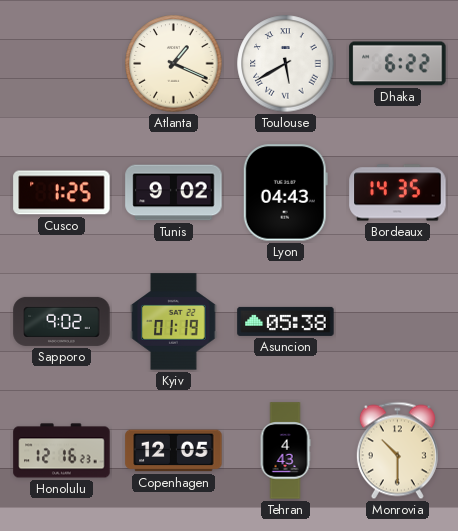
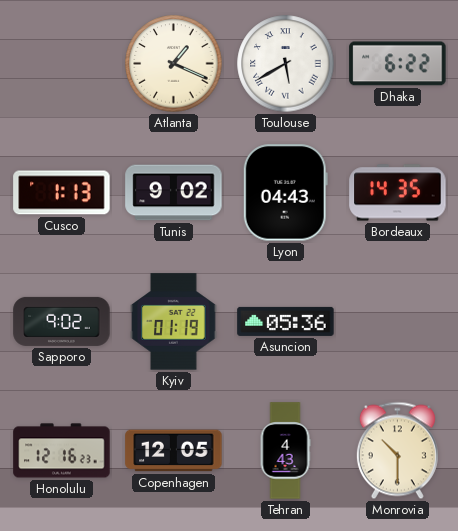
Cusco: 1:25 -> 1:13 (62, 193)
Asuncion: 05:38 -> 05:36 (286, 321)
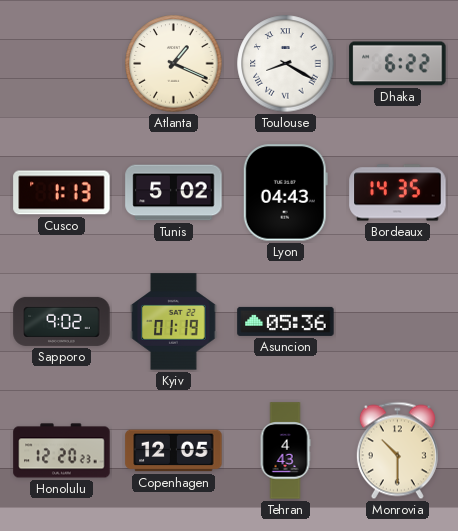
Toulouse: 5:40 -> 8:20 (286, 64)
Tunis: 9:02 -> 5:02 (174, 193)
Honolulu: 12:16 -> 12:20 (62, 451)
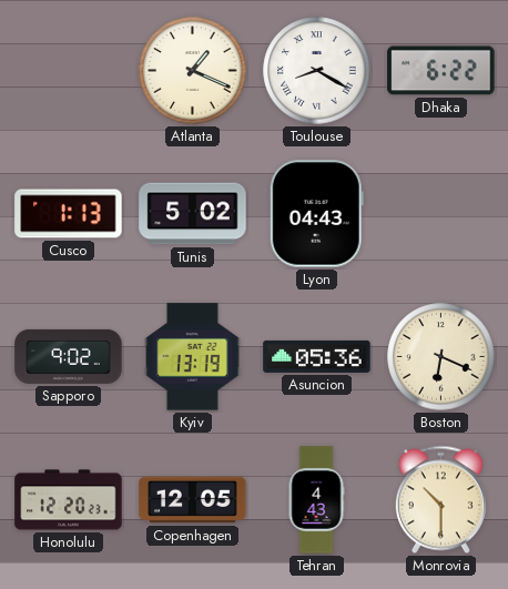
Bordeaux: 14:35 -> none (398, 193)
Kyiv: 01:19 -> 13:19 (193, 357)
Boston: none -> 6:19 (441, 357)
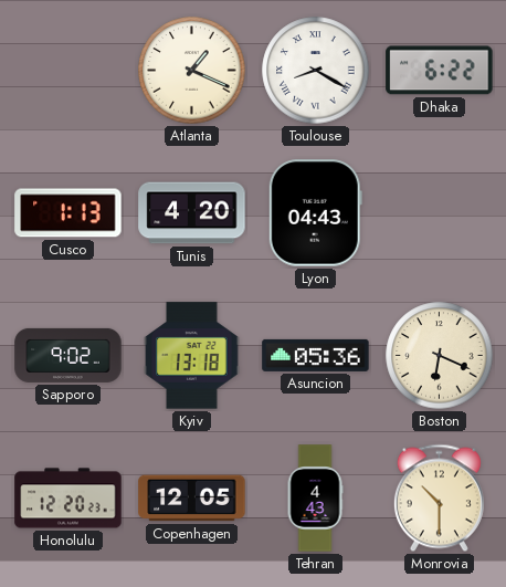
Tunis: 5:02 -> 4:20 (192, 213)
Kyiv: 13:19 -> 13:18 (192, 356)
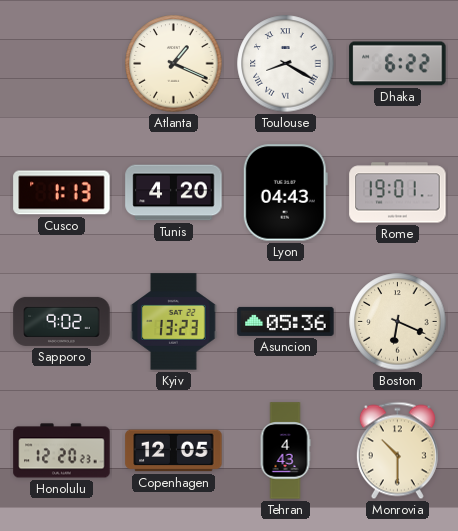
Rome: none -> 19:01 (398, 193)
Kyiv: 13:18 -> 13:23 (174, 322)
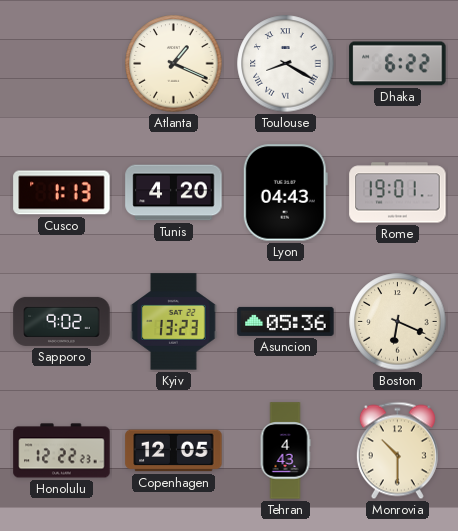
Honolulu: 12:20 -> 12:22 (62, 451)
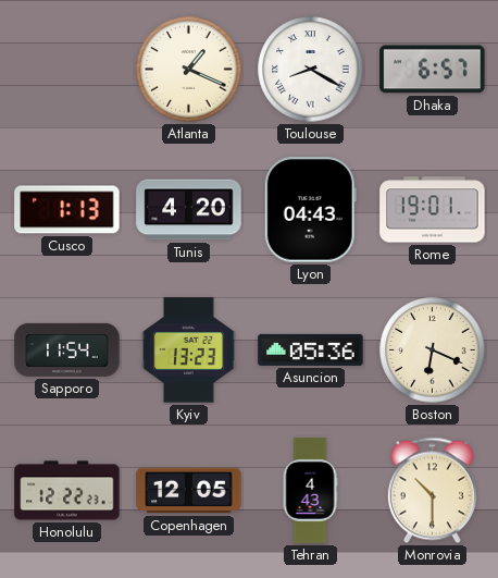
Dhaka: 6:22 -> 6:57 (433, 70)
Sapporo: 9:02 -> 11:54 (67, 349)
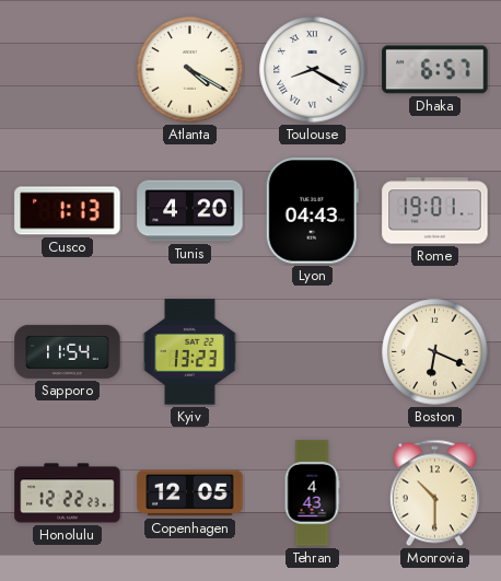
Atlanta: 1:19 -> 4:20 (190, 70)
Asuncion: 05:36 -> none (311, 349)
